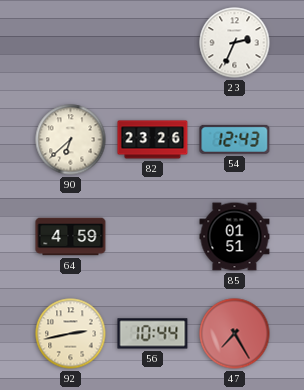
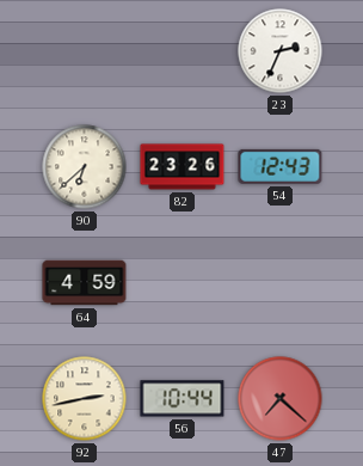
85: 01:51 -> none (235, 237)
47: 7:25 -> 7:22 (281, 399)
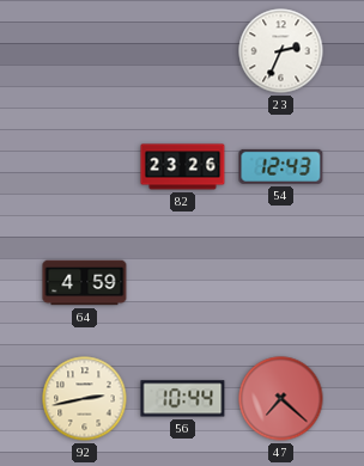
90: 6:38 -> none (85, 167)
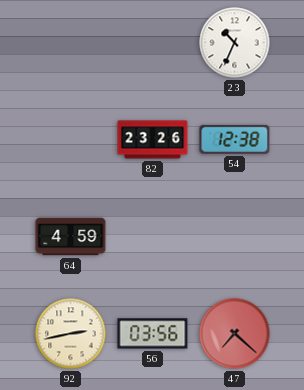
23: 2:34 -> 10:34 (235, 43)
54: 12:43 -> 12:38 (235, 139)
56: 10:44 -> 03:56 (153, 334)
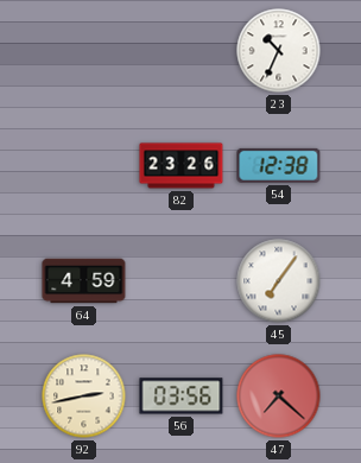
45: none -> 7:06 (279, 281)
